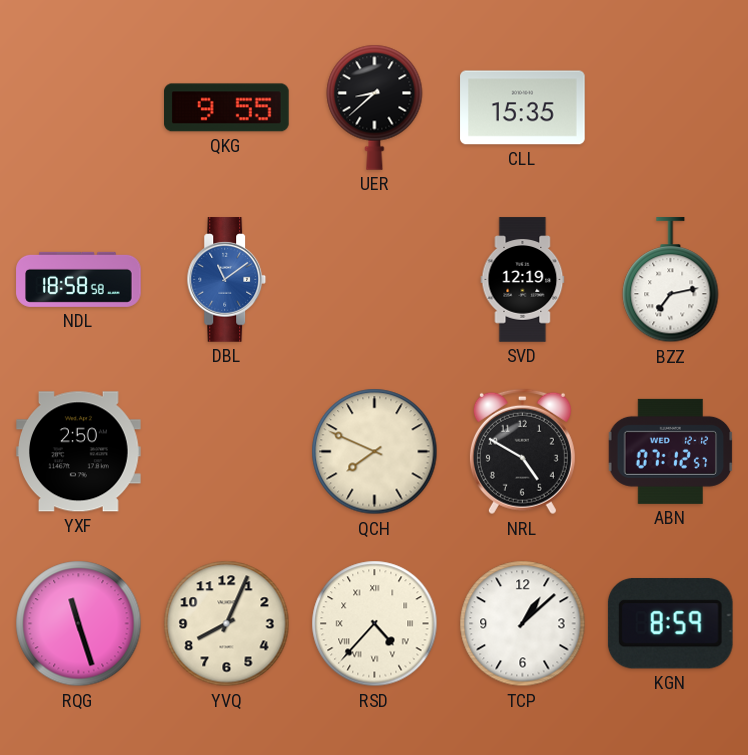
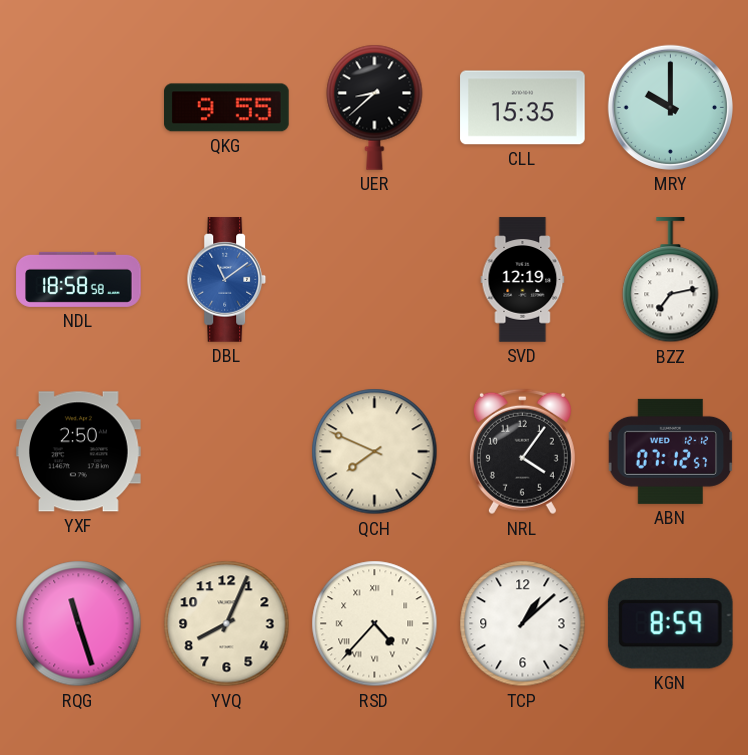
MRY: none -> 10:00 (670, 107)
NRL: 4:50 -> 4:06 (522, 452)
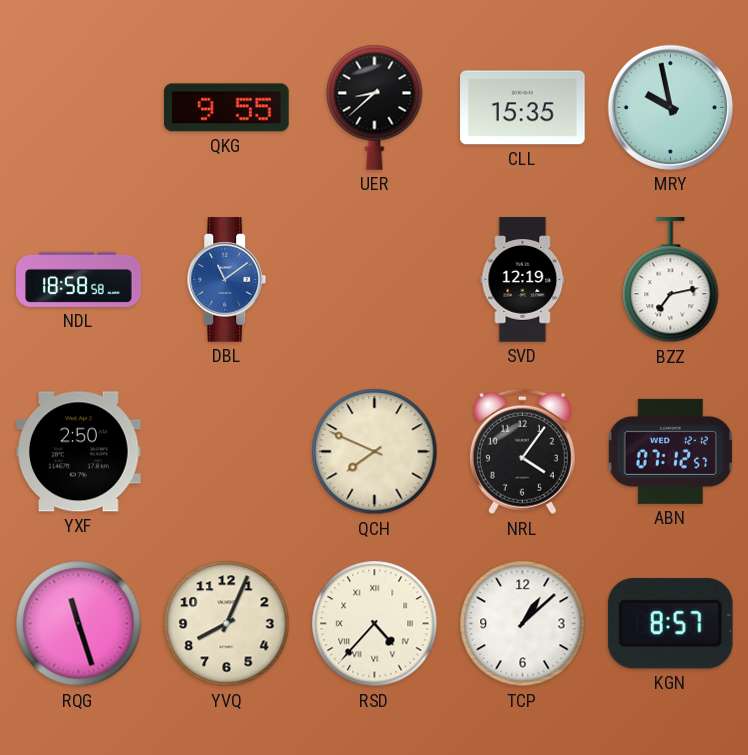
MRY: 10:00 -> 9:58 (670, 107)
KGN: 8:59 -> 8:57 (670, 624)
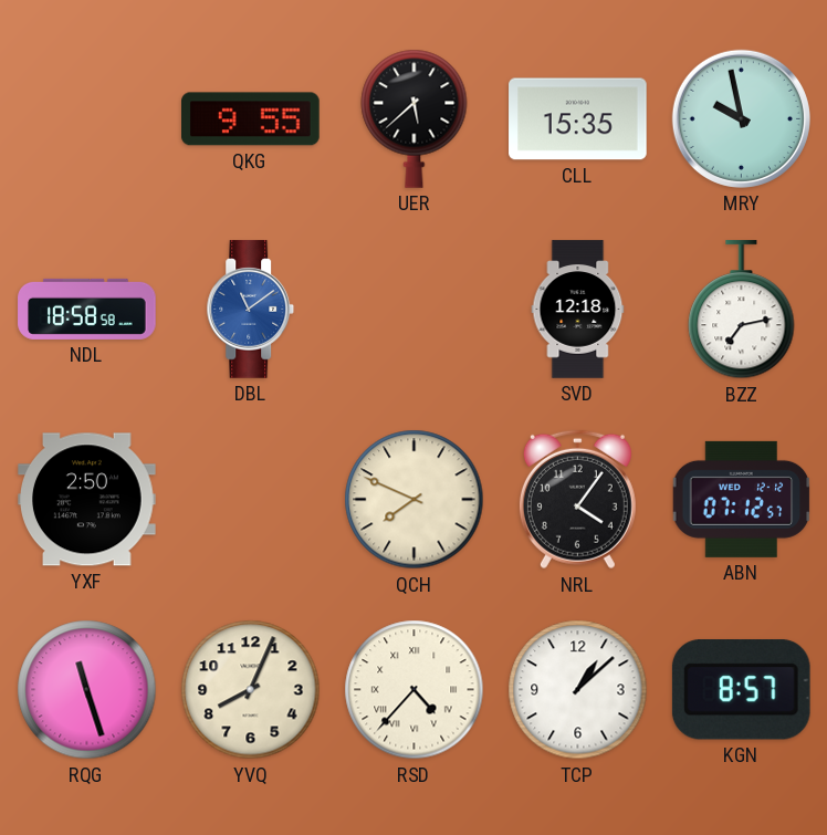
UER: 8:38 -> 5:38 (415, 118)
SVD: 12:19 -> 12:18 (578, 310)
